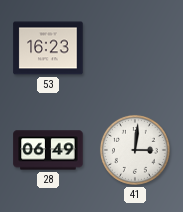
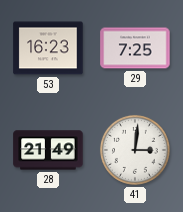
29: none -> 7:25 (135, 48)
28: 06:49 -> 21:49 (48, 150)
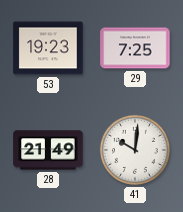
53: 16:23 -> 19:23 (48, 48)
41: 3:01 -> 10:01 (135, 150)
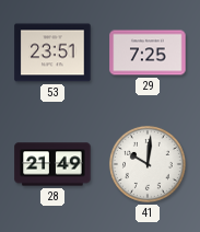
53: 19:23 -> 23:51 (52, 53)
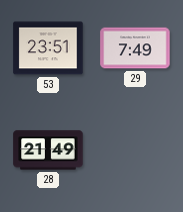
29: 7:25 -> 7:49 (135, 48)
41: 10:01 -> none (148, 164)
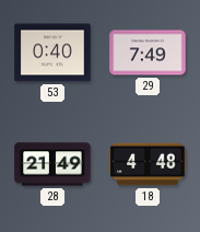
53: 23:51 -> 0:40 (52, 53)
18: none -> 4:48 (148, 164)
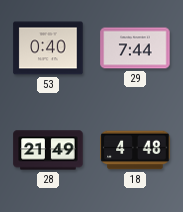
29: 7:49 -> 7:44 (135, 48)
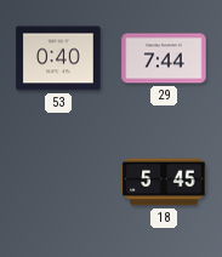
28: 21:49 -> none (48, 150)
18: 4:48 -> 5:45 (164, 182)
